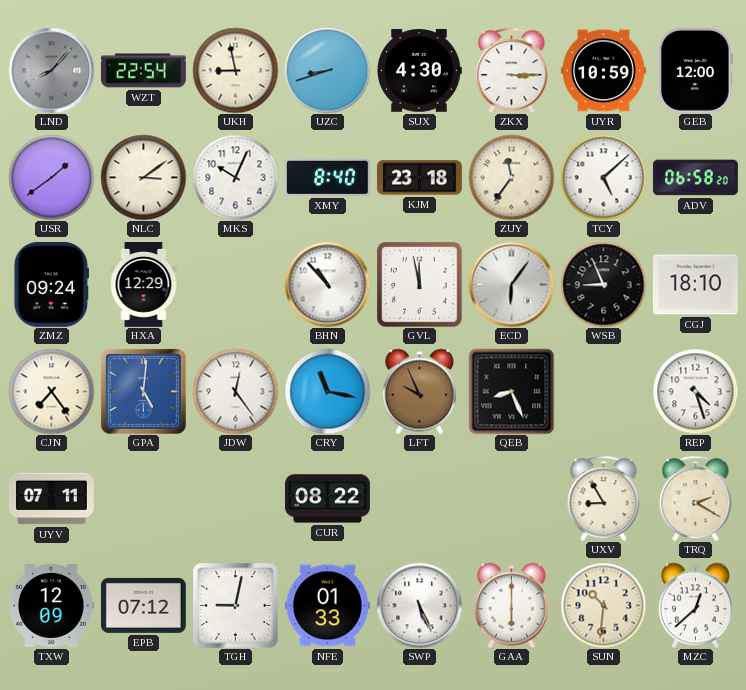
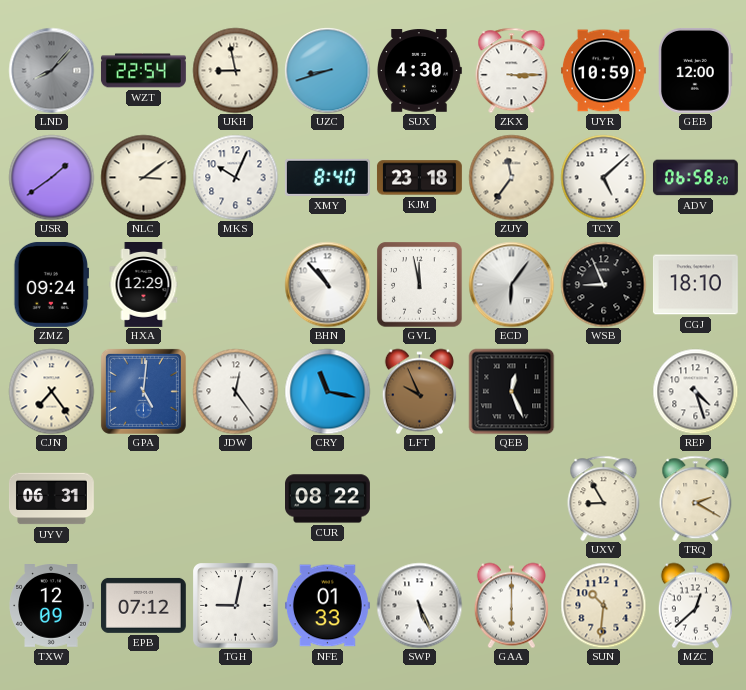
QEB: 8:26 -> 12:26 (511, 391)
UYV: 07:11 -> 06:31 (51, 499)
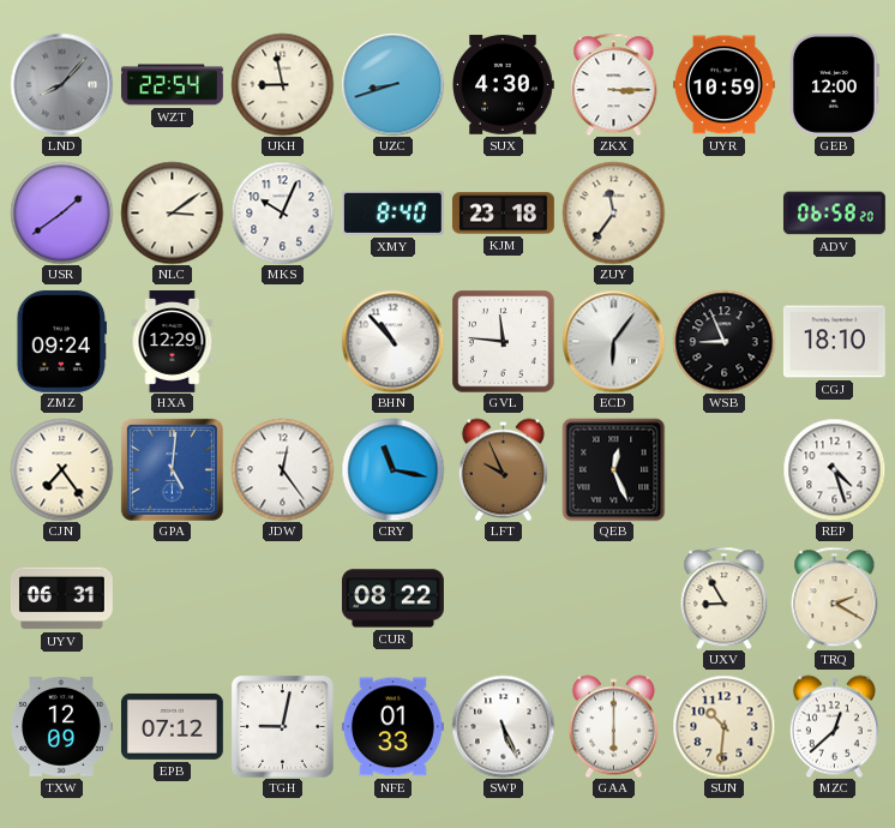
TCY: 5:08 -> none (603, 177)
GVL: 11:58 -> 11:46 (503, 341)
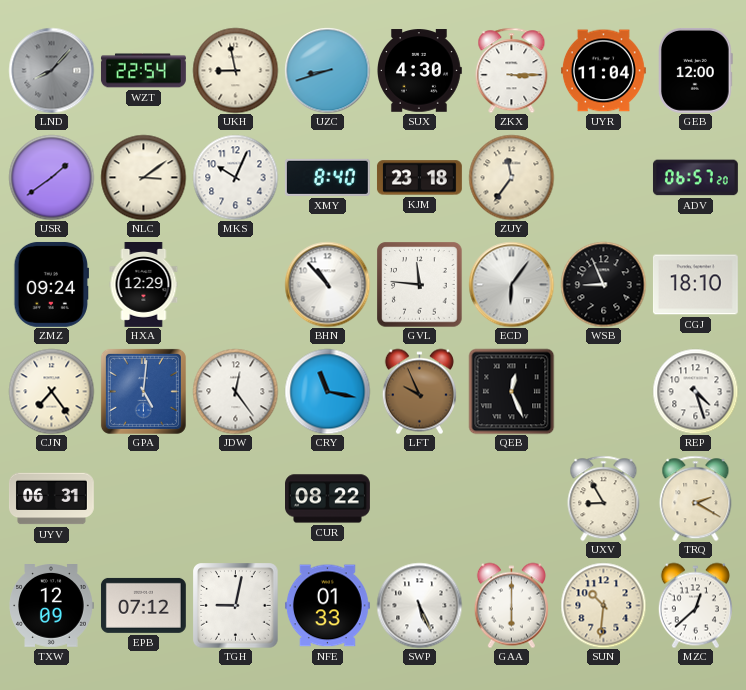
UYR: 10:59 -> 11:04 (603, 71)
ADV: 06:58 -> 06:57 (695, 178)
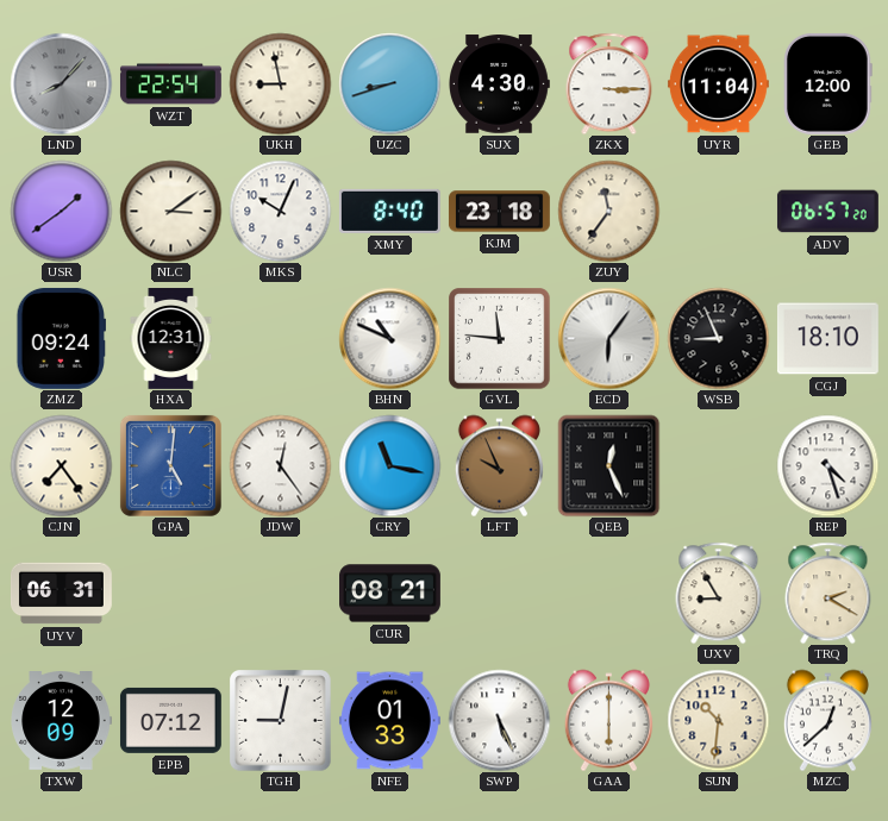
HXA: 12:29 -> 12:31 (171, 339)
BHN: 10:53 -> 10:49 (389, 338)
CUR: 08:22 -> 08:21 (390, 594)
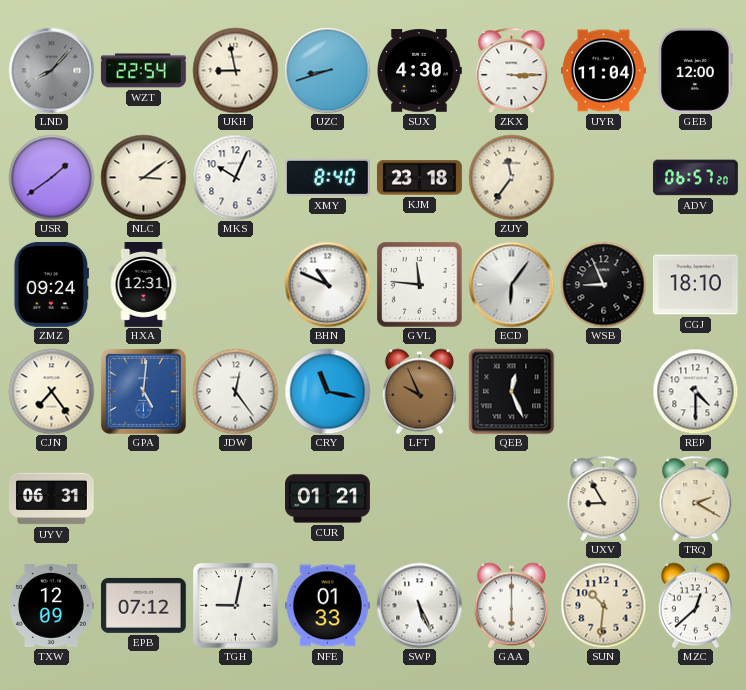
REP: 4:27 -> 4:30 (695, 391)
CUR: 08:21 -> 01:21 (328, 499)
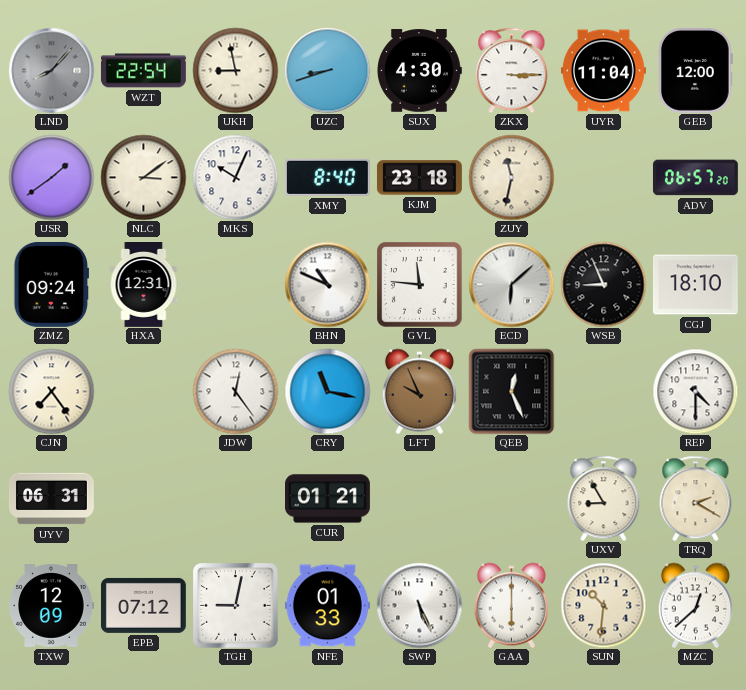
ZUY: 11:36 -> 11:32 (511, 177)
ECD: 6:06 -> 6:08 (511, 284)
GPA: 5:01 -> none (143, 391)
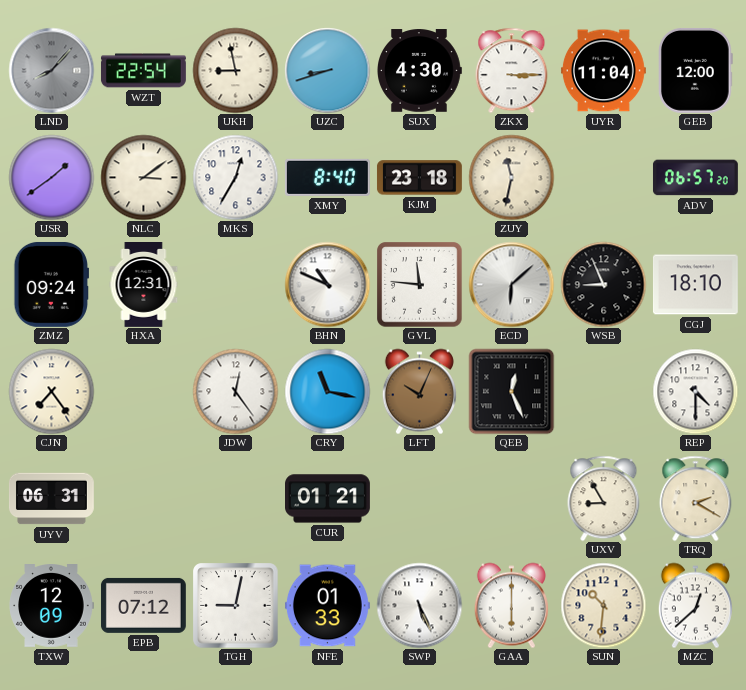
MKS: 10:04 -> 12:35 (235, 177)
LFT: 9:56 -> 10:04 (419, 391)
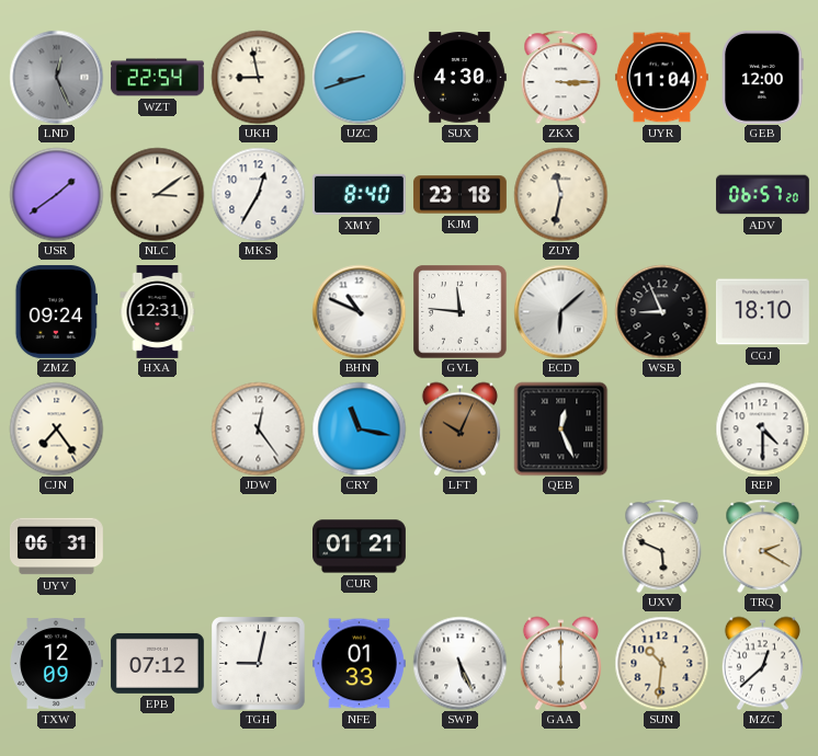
LND: 8:07 -> 12:26 (56, 77)
UXV: 8:55 -> 5:49 (662, 546)
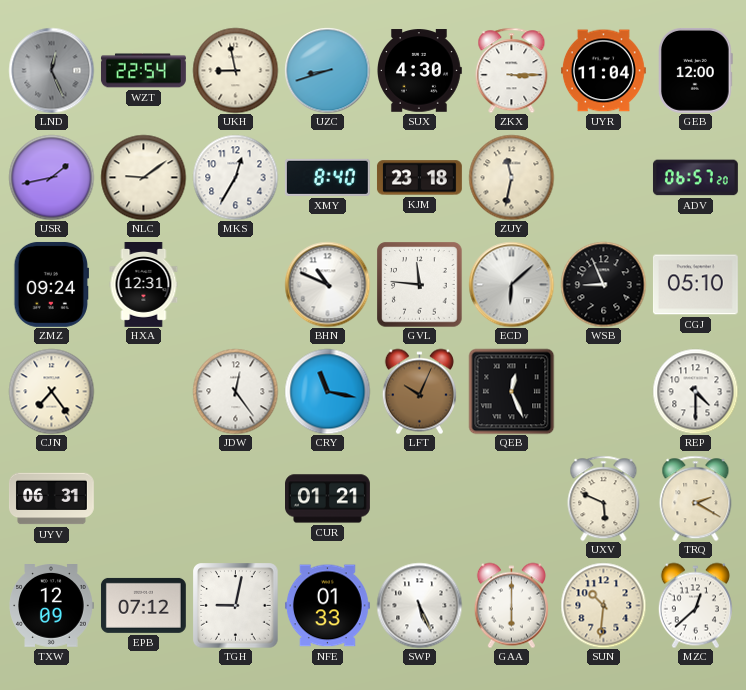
USR: 1:39 -> 1:43 (51, 177)
NLC: 3:09 -> 9:09 (143, 177)
CGJ: 18:10 -> 05:10 (695, 285)
